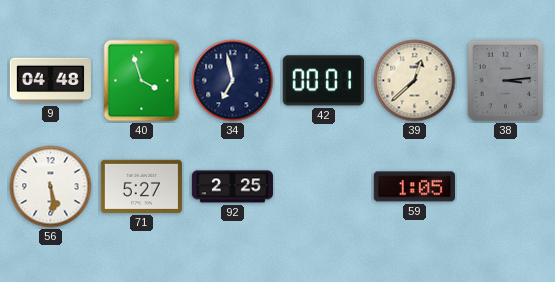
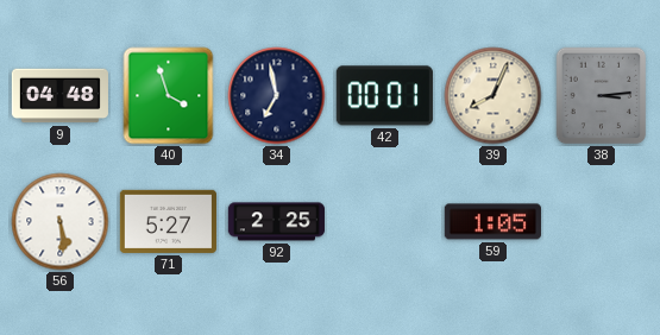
39: 12:38 -> 8:04 (494, 96)
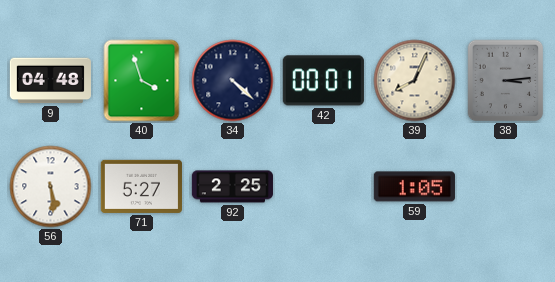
34: 6:58 -> 4:22 (233, 81)
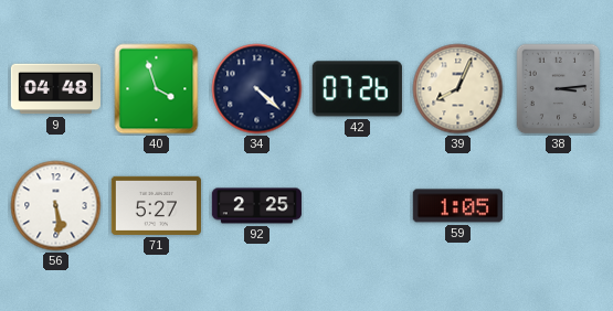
42: 00:01 -> 07:26 (357, 89)
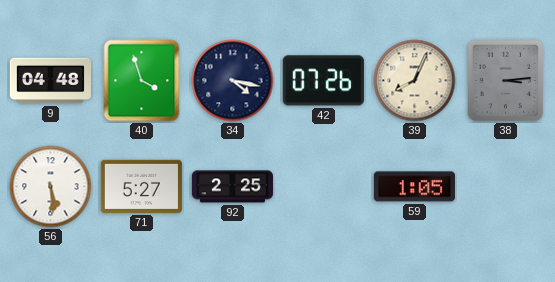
34: 4:22 -> 4:17 (233, 81)
